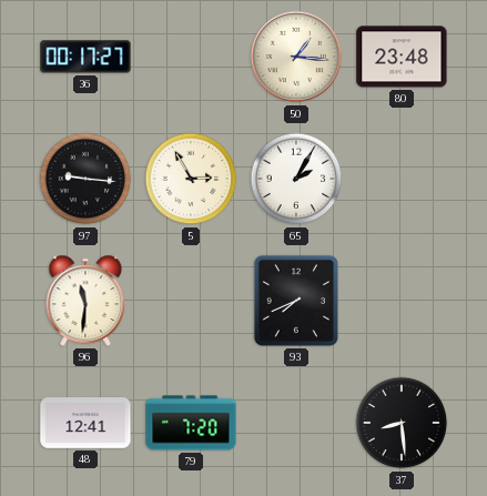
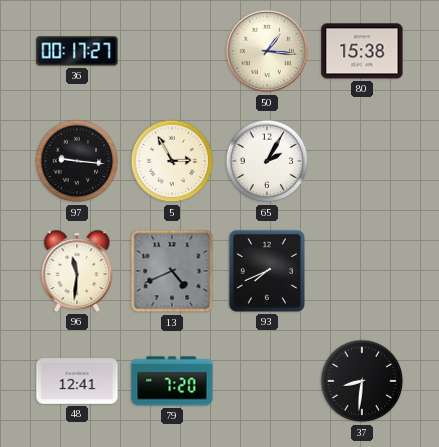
80: 23:48 -> 15:38 (362, 51)
13: none -> 4:41 (172, 271)
37: 8:29 -> 8:31 (362, 381)
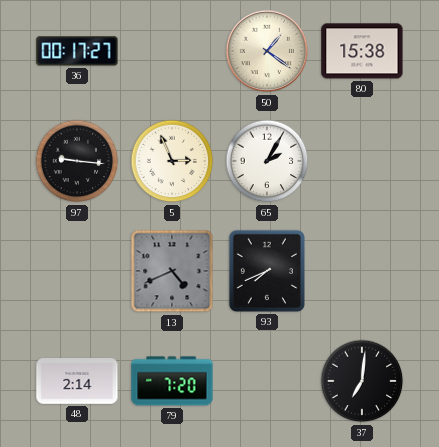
50: 1:16 -> 1:21 (267, 51)
5: 2:55 -> 2:56 (172, 161)
96: 11:31 -> none (77, 271)
48: 12:41 -> 2:14 (77, 382)
37: 8:31 -> 7:01 (362, 381)
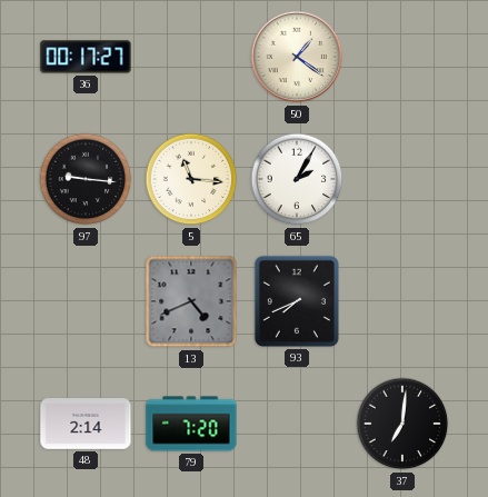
80: 15:38 -> none (362, 51)
5: 2:56 -> 11:16 (191, 179)
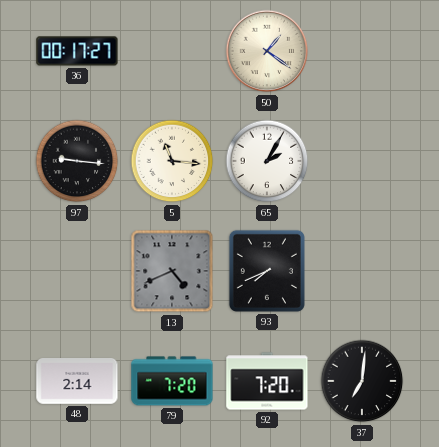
92: none -> 7:20 (267, 381)
